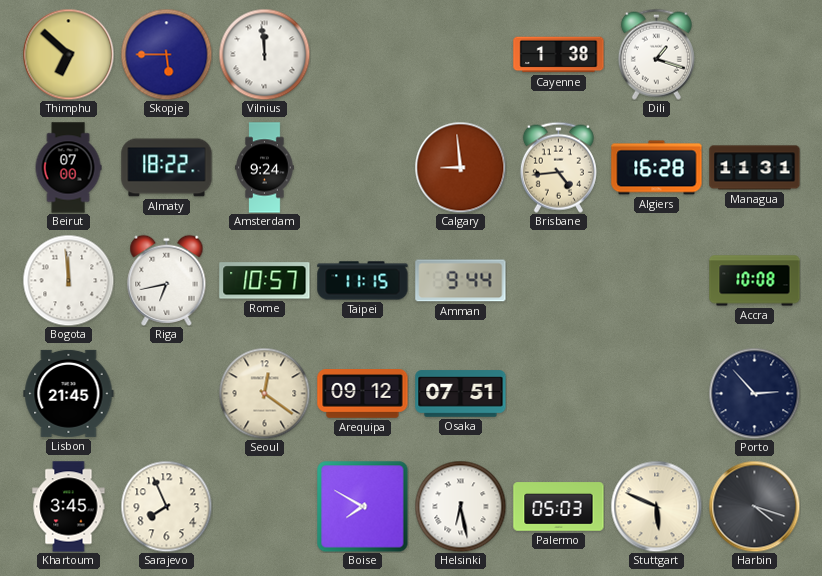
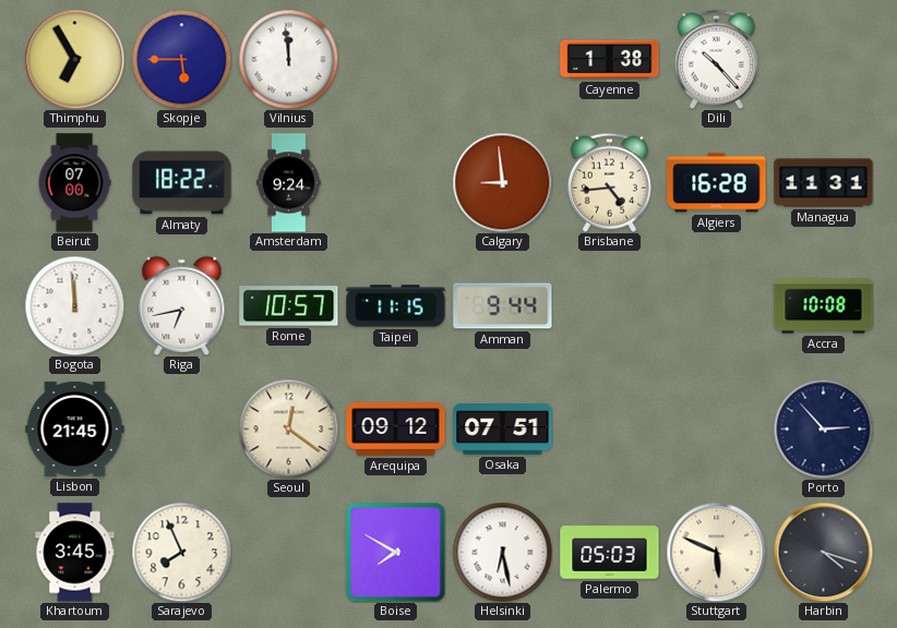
Thimphu: 6:52 -> 6:55 (74, 59)
Dili: 1:18 -> 10:23 (716, 59)
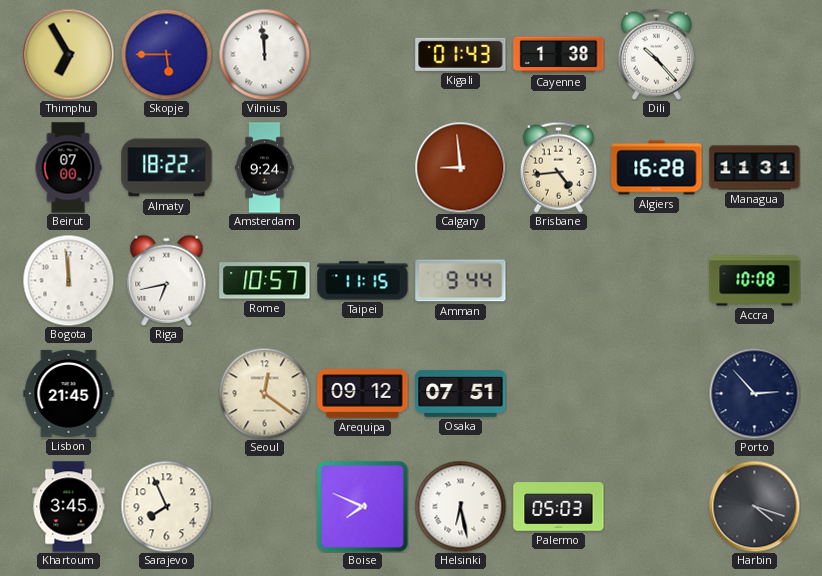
Kigali: none -> 01:43 (461, 54)
Boise: 7:50 -> 7:49 (363, 507)
Stuttgart: 5:49 -> none (716, 552)
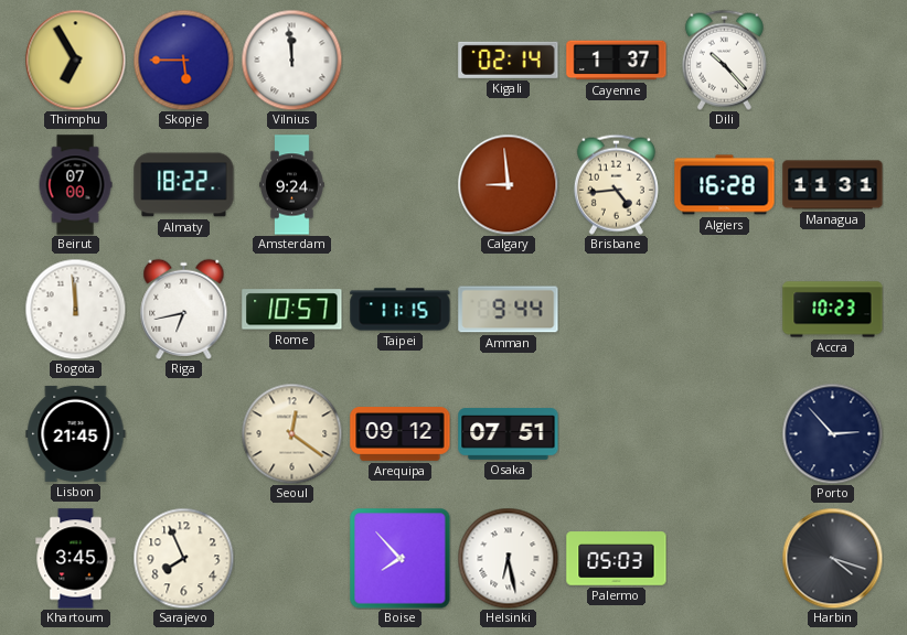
Kigali: 01:43 -> 02:14 (509, 60)
Cayenne: 1:38 -> 1:37 (617, 61)
Accra: 10:08 -> 10:23 (833, 310)
Boise: 7:49 -> 7:53 (401, 559)
